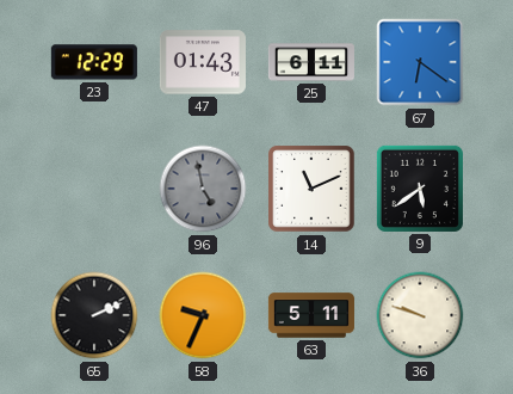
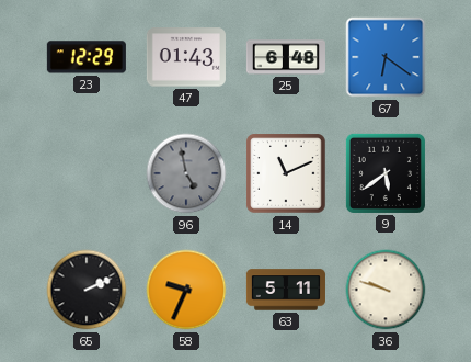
25: 6:11 -> 6:48 (286, 57)
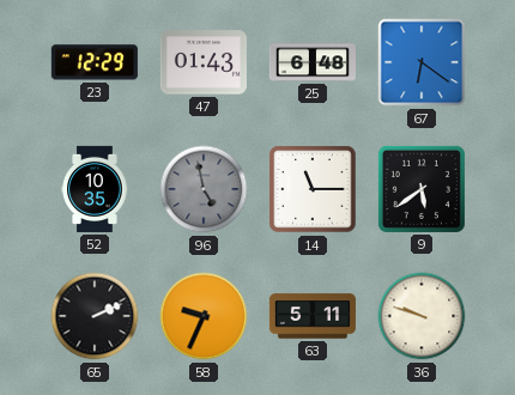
52: none -> 10:35 (95, 189)
14: 11:11 -> 11:15 (313, 189)
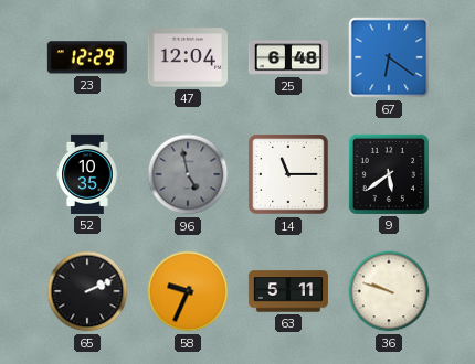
47: 01:43 -> 12:04 (188, 57)
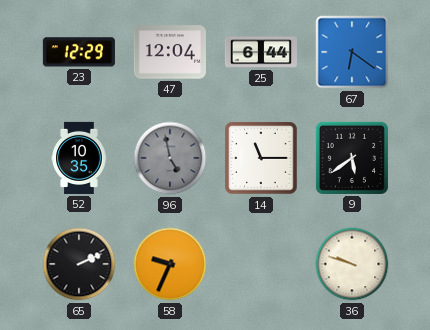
25: 6:48 -> 6:44 (261, 52)
63: 5:11 -> none (288, 291)
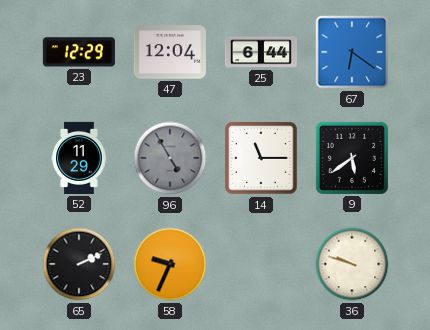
52: 10:35 -> 11:29 (79, 158)
96: 4:58 -> 4:55 (170, 158)
